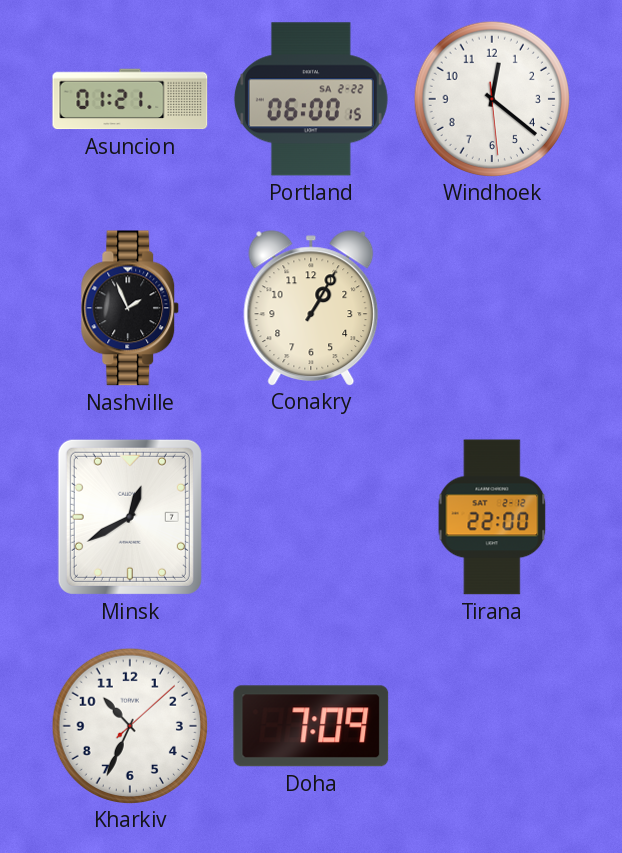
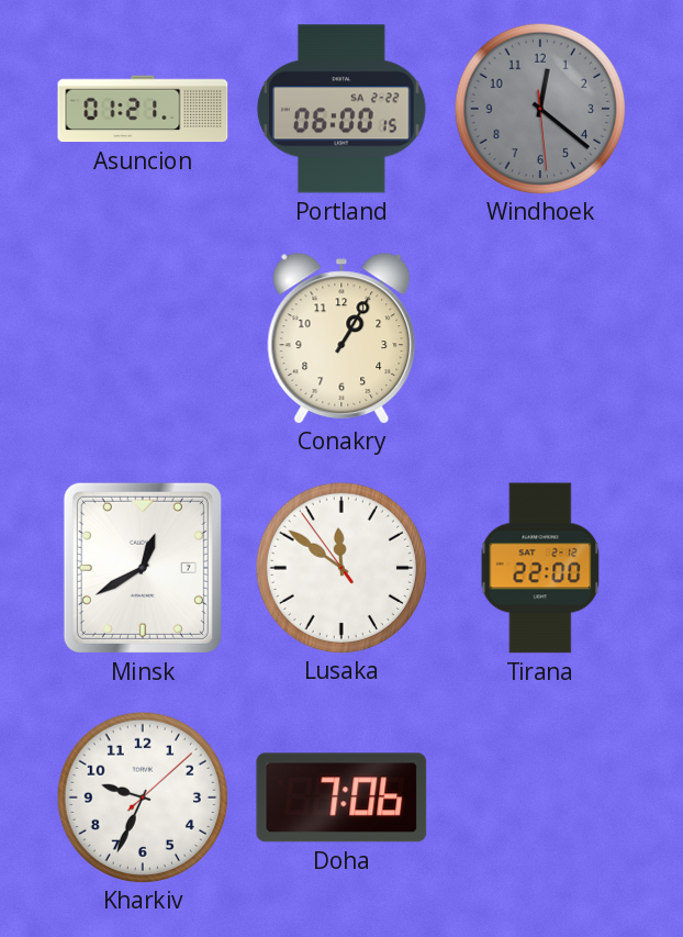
Windhoek dial: white -> grey (539, 108)
Nashville: 1:56 -> none (130, 308)
Lusaka: none -> 11:50 (340, 567)
Kharkiv: 10:34 -> 9:34 (142, 796)
Doha: 7:09 -> 7:06 (341, 797)
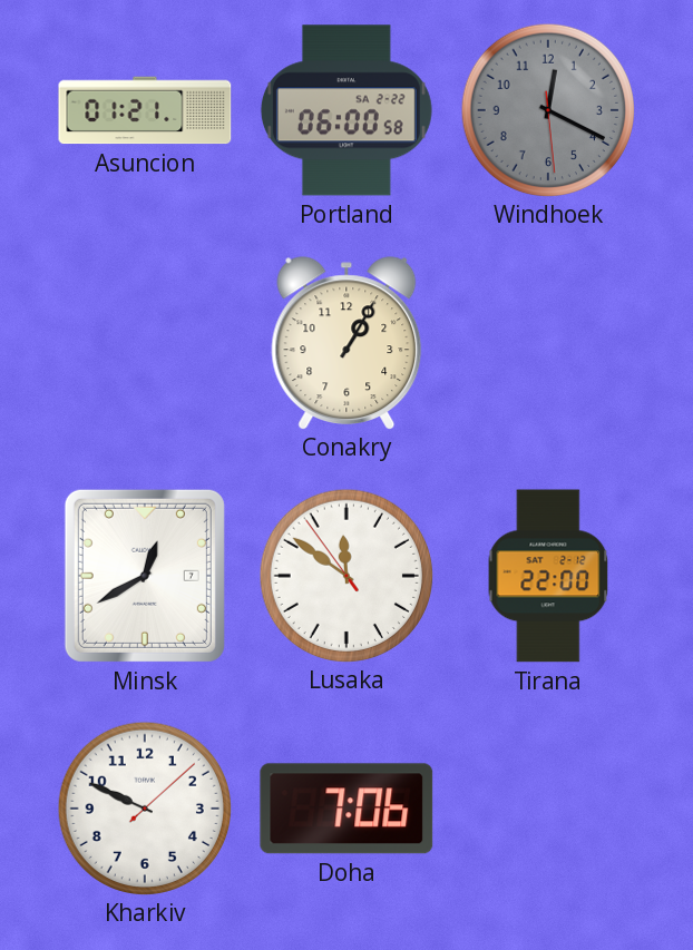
Portland: 06:00:15 -> 06:00:58 (346, 110)
Windhoek: 12:21 -> 12:19 (547, 109)
Kharkiv: 9:34 -> 9:49 (144, 807)
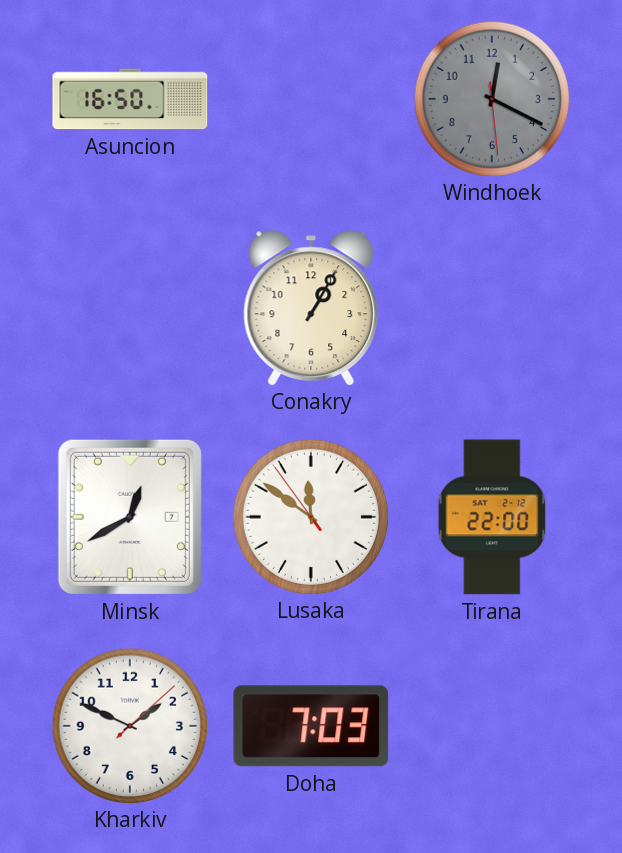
Asuncion: 01:21 -> 16:50 (130, 99)
Portland: 06:00 -> none (346, 110)
Kharkiv: 9:49 -> 1:49 (129, 725)
Doha: 7:06 -> 7:03 (311, 726)
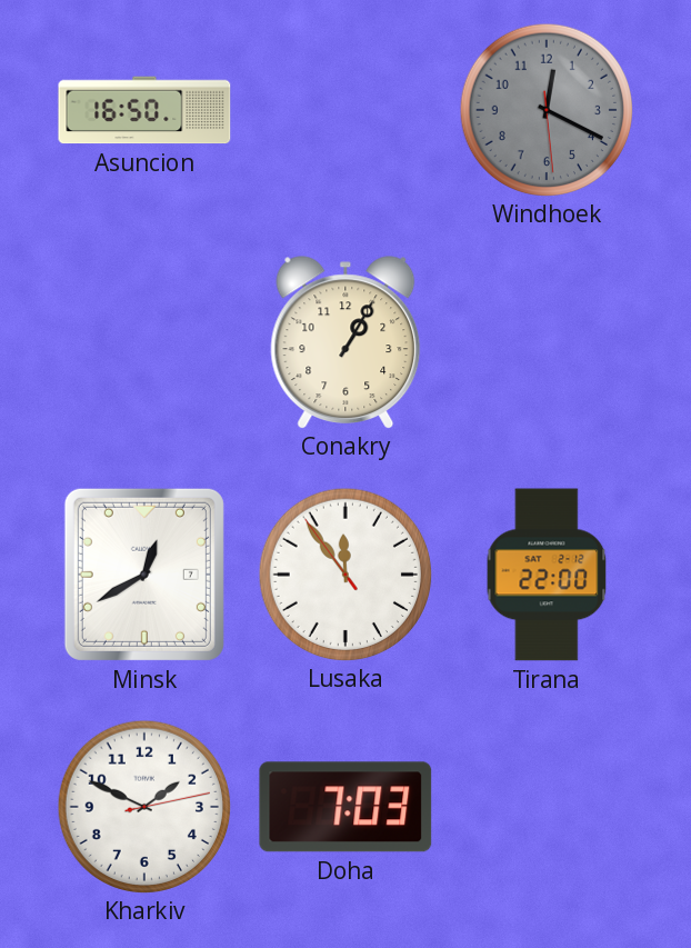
Lusaka: 11:50 -> 11:53 (344, 573)
Kharkiv: 1:49:08 -> 1:49:13 (143, 806)
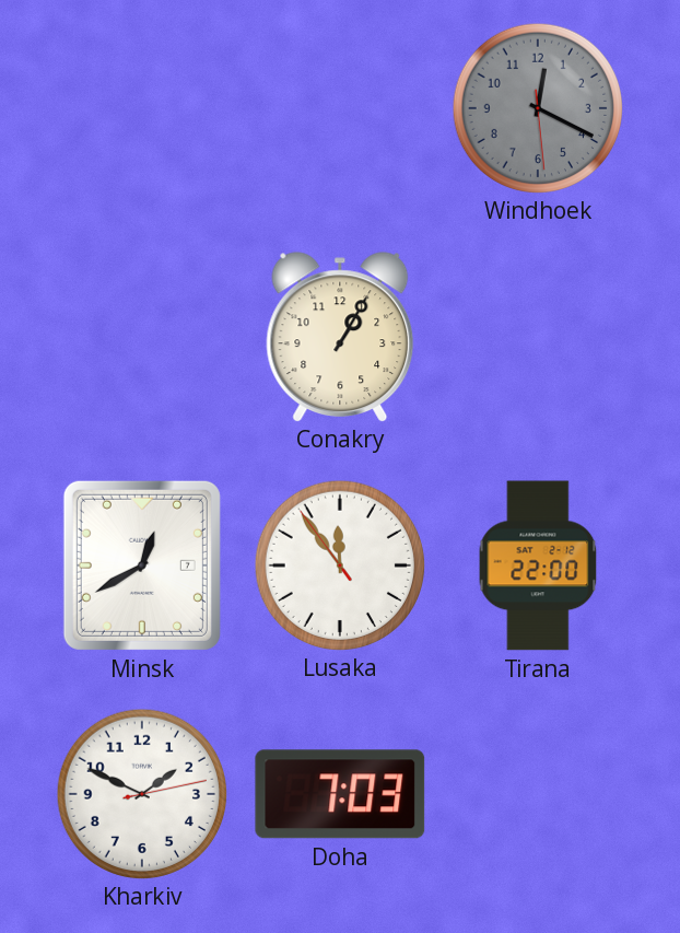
Asuncion: 16:50 -> none (144, 110)
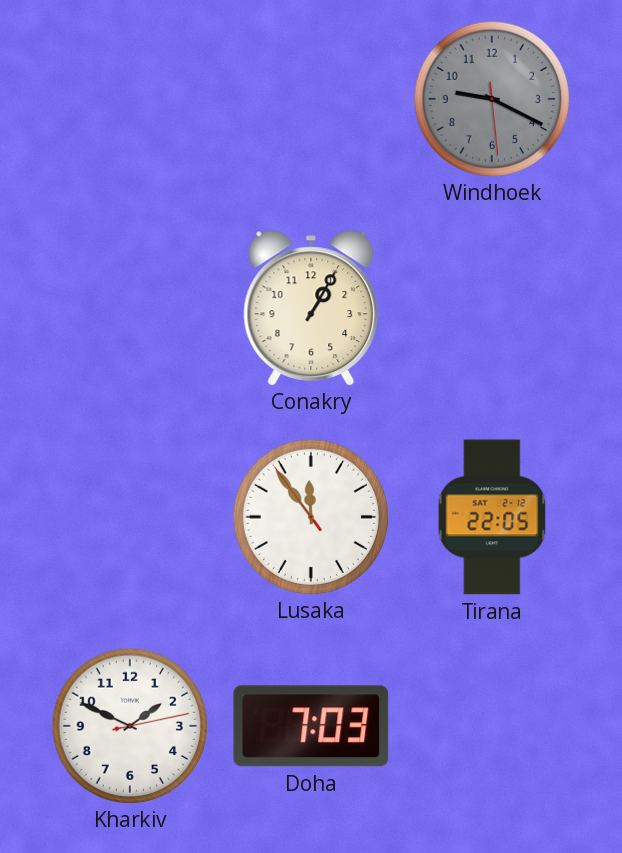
Windhoek: 12:19 -> 9:19 (491, 98)
Minsk: 12:40 -> none (142, 565)
Tirana: 22:00 -> 22:05 (492, 517)
